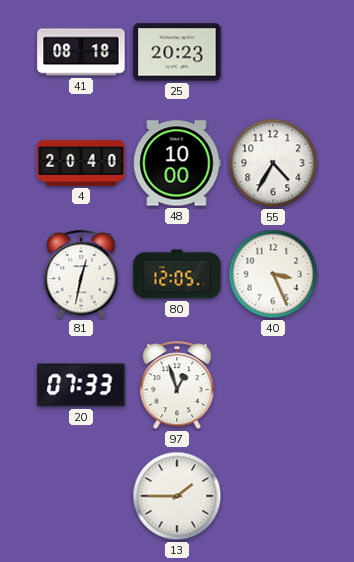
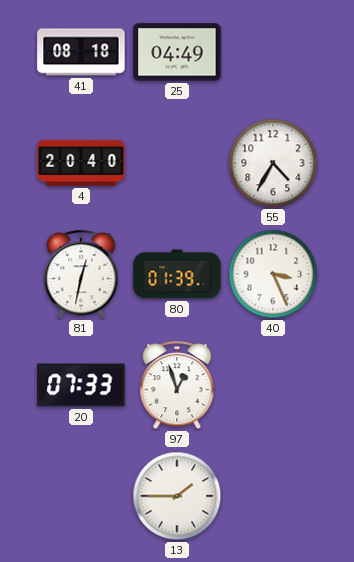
25: 20:23 -> 04:49 (177, 52)
48: 10:00 -> none (177, 163)
80: 12:05 -> 01:39 (177, 274)
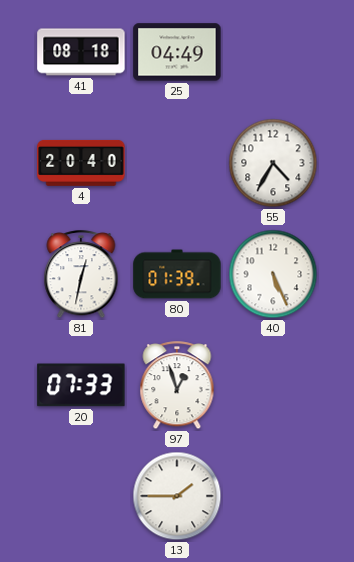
40: 3:26 -> 5:26 (273, 274)
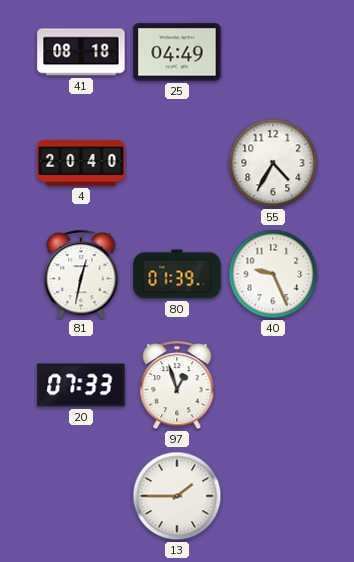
40: 5:26 -> 9:26 (273, 274)
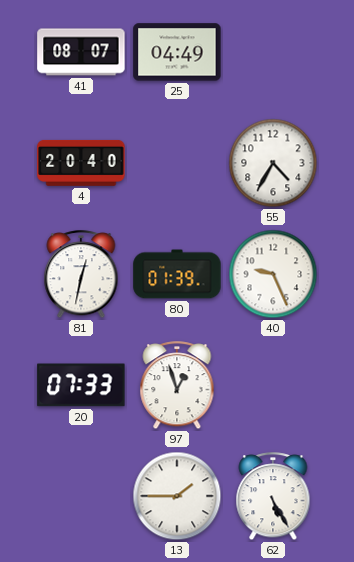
41: 08:18 -> 08:07 (81, 52)
62: none -> 5:25 (273, 497)
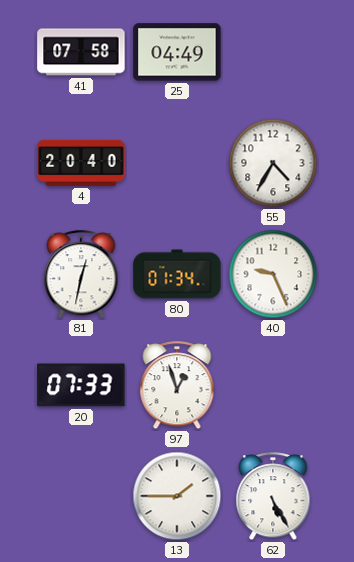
41: 08:07 -> 07:58 (81, 52)
80: 01:39 -> 01:34 (177, 274)
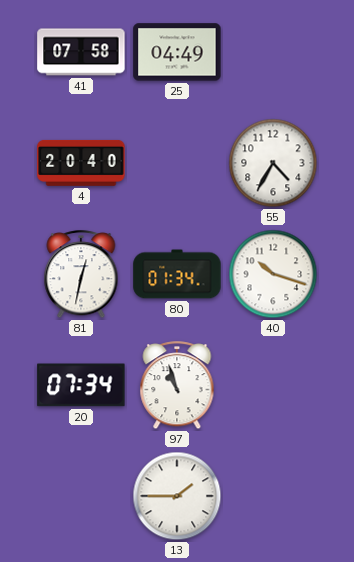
40: 9:26 -> 10:18 (273, 274)
20: 07:33 -> 07:34 (81, 385)
97: 12:57 -> 10:57 (177, 386)
62: 5:25 -> none (273, 497)
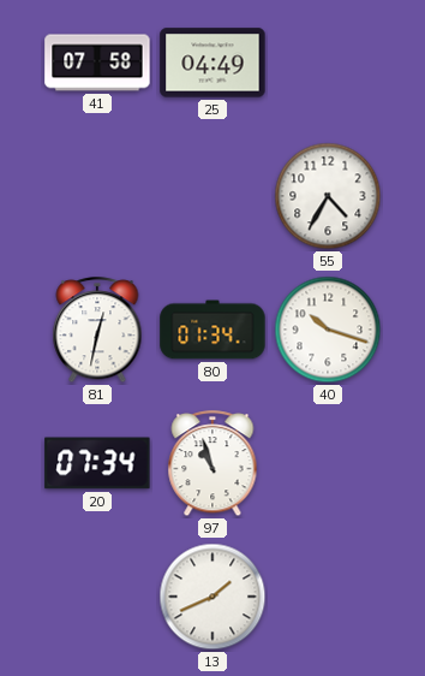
4: 20:40 -> none (81, 163)
13: 1:45 -> 1:41 (212, 597)
